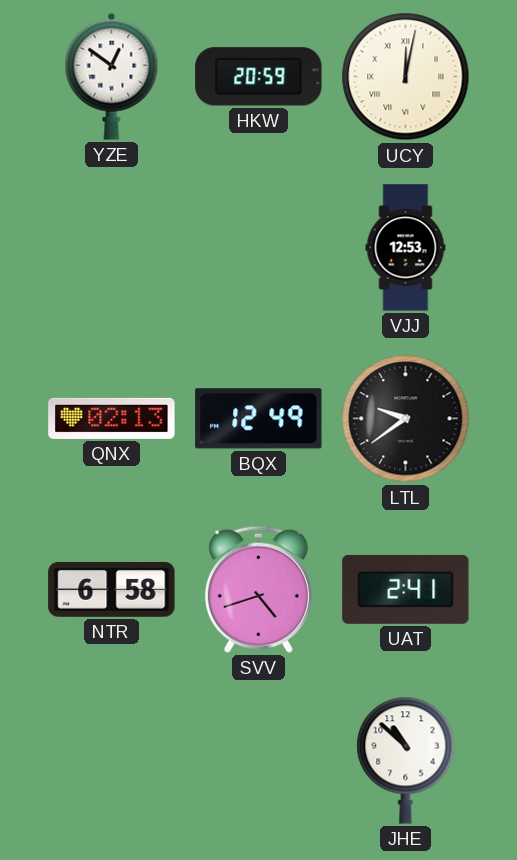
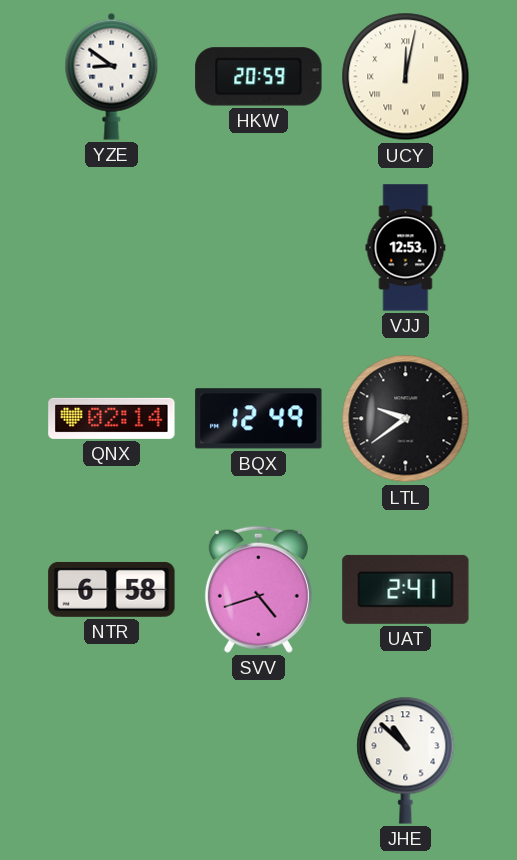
YZE: 12:51 -> 8:51 (112, 76)
QNX: 02:13 -> 02:14 (112, 418)
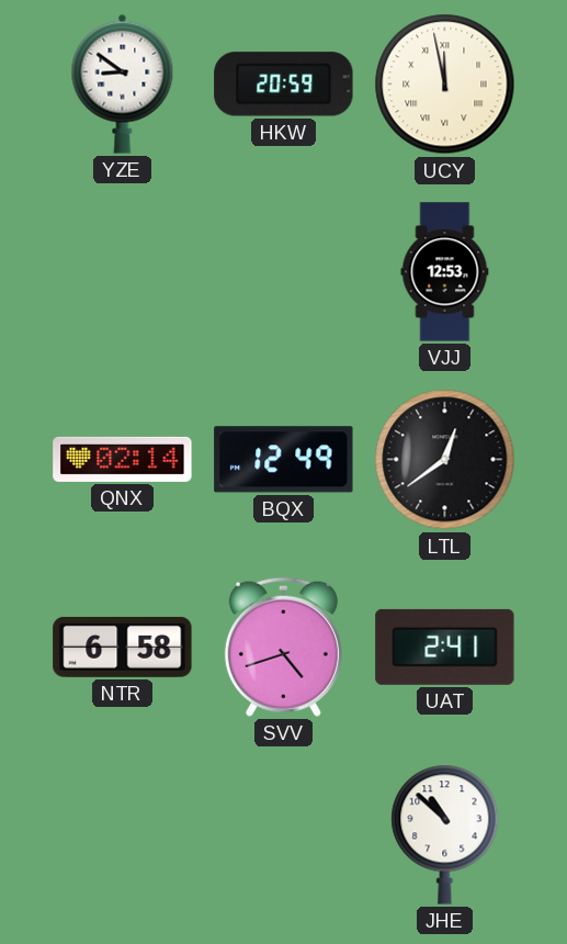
UCY: 12:02 -> 11:58 (445, 85)
LTL: 9:39 -> 12:39 (445, 460)
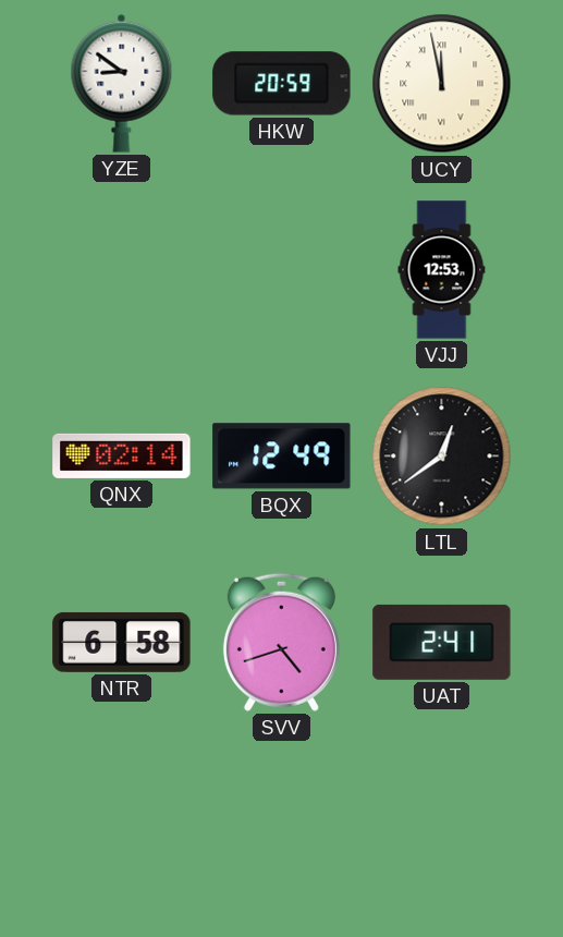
JHE: 10:52 -> none (445, 834)
